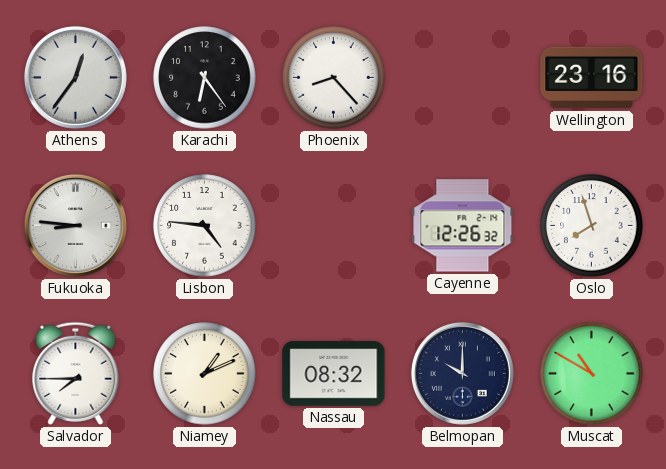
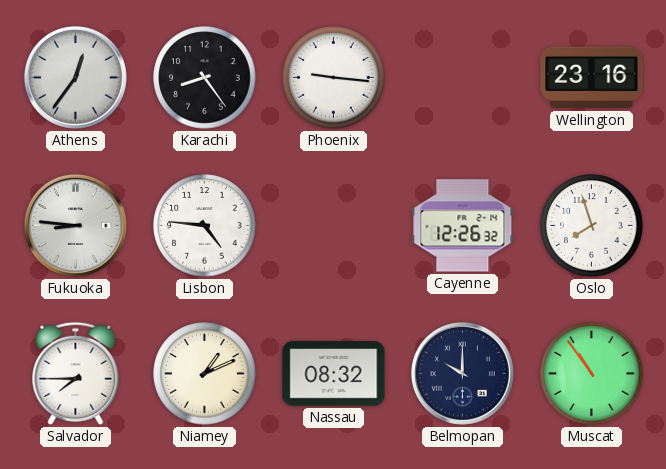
Karachi: 6:24 -> 8:24 (205, 78)
Phoenix: 8:23 -> 9:16 (334, 78)
Muscat: 10:50 -> 10:54 (592, 374)
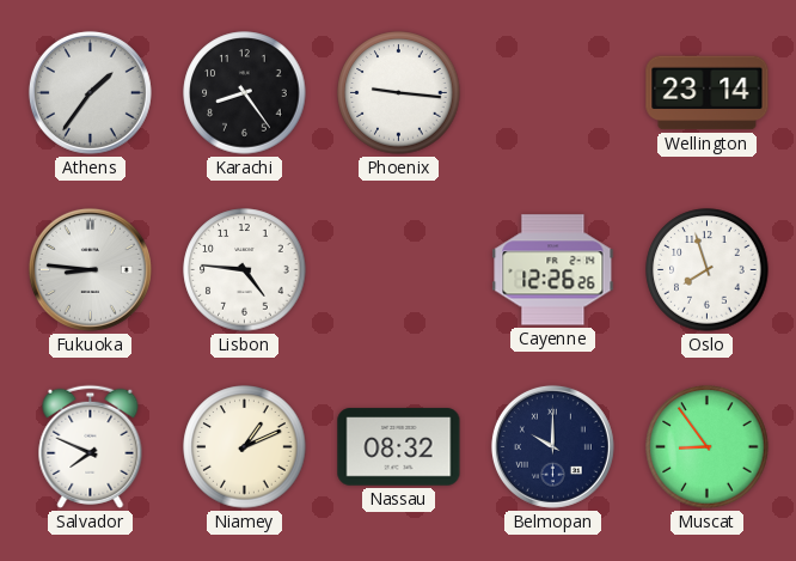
Athens: 12:36 -> 1:36 (90, 92)
Wellington: 23:16 -> 23:14 (708, 93)
Cayenne: 12:26:32 -> 12:26:26 (553, 270)
Salvador: 7:45 -> 7:49 (91, 446)
Muscat: 10:54 -> 8:54 (708, 447)
